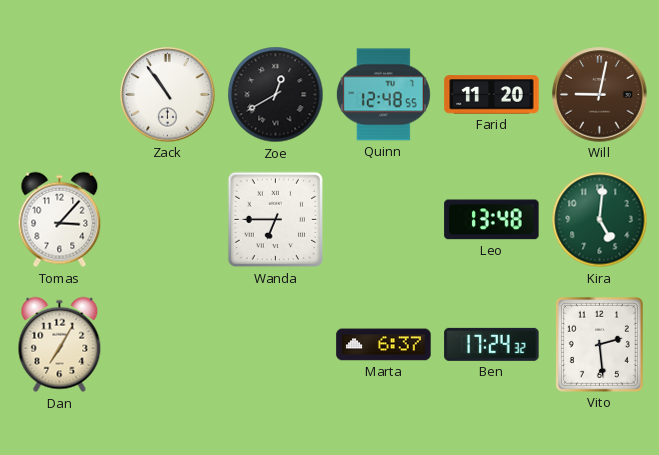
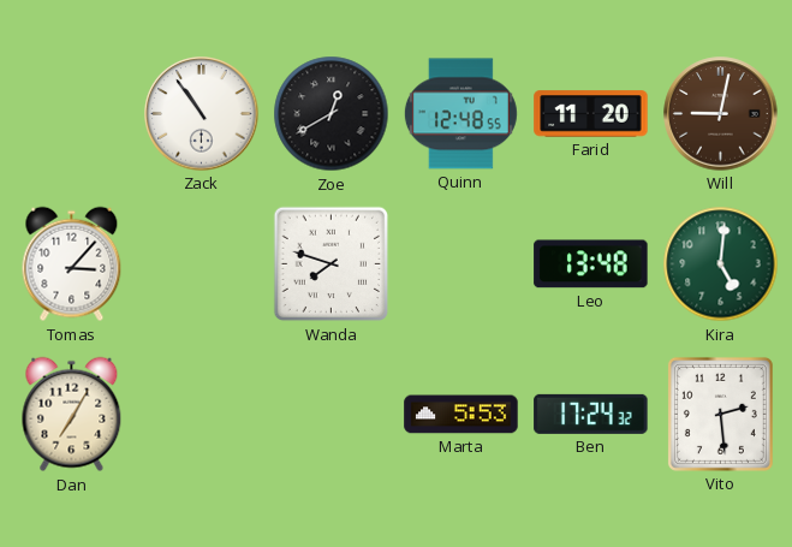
Wanda: 6:45 -> 7:48 (332, 264)
Marta: 6:37 -> 5:53 (461, 415)
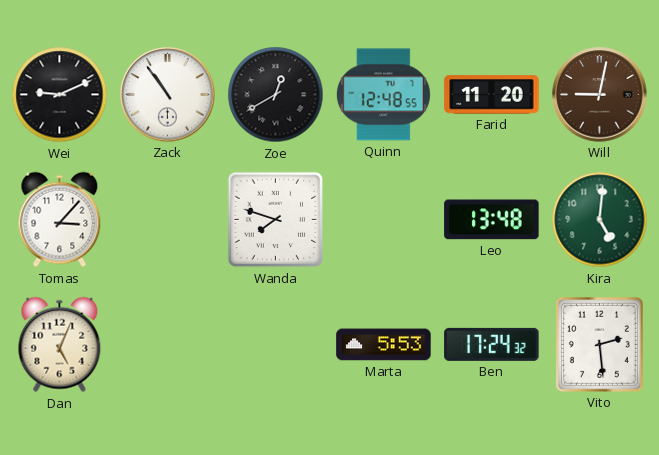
Wei: none -> 9:11 (60, 95)
Dan: 7:05 -> 5:04 (60, 345)
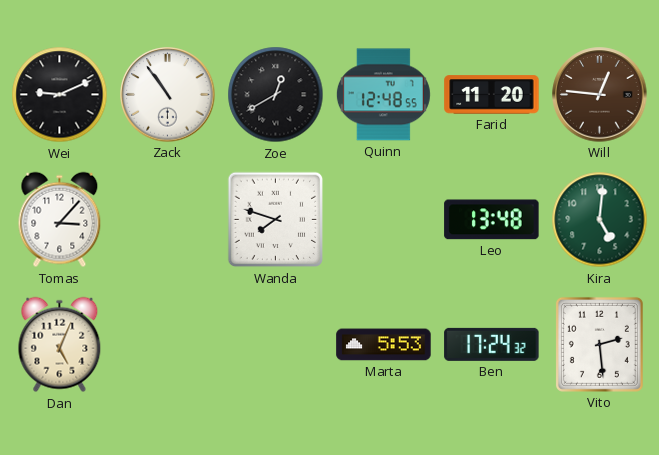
Will: 9:02 -> 12:46 (600, 95)
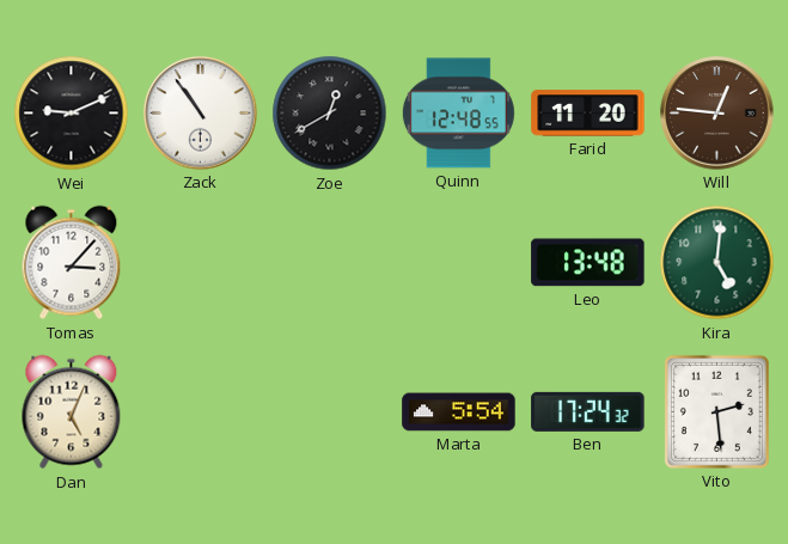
Wanda: 7:48 -> none (276, 220)
Marta: 5:53 -> 5:54 (459, 412)
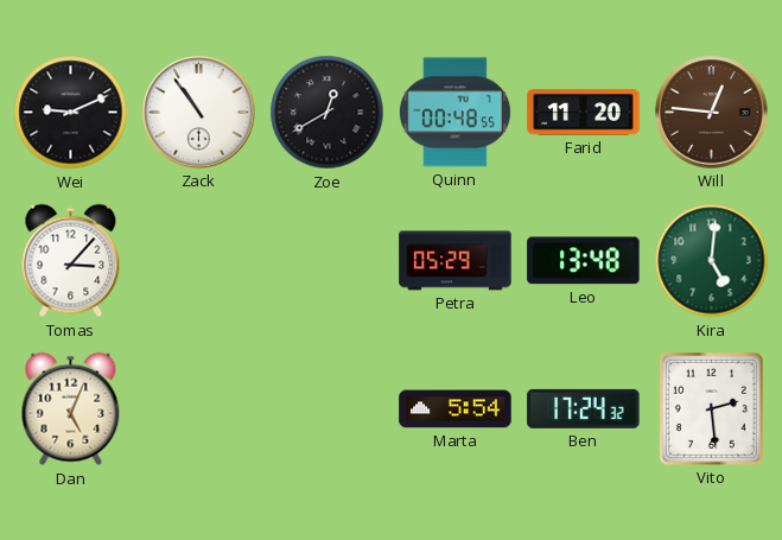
Quinn: 12:48 -> 00:48 (454, 113)
Petra: none -> 05:29 (456, 261)
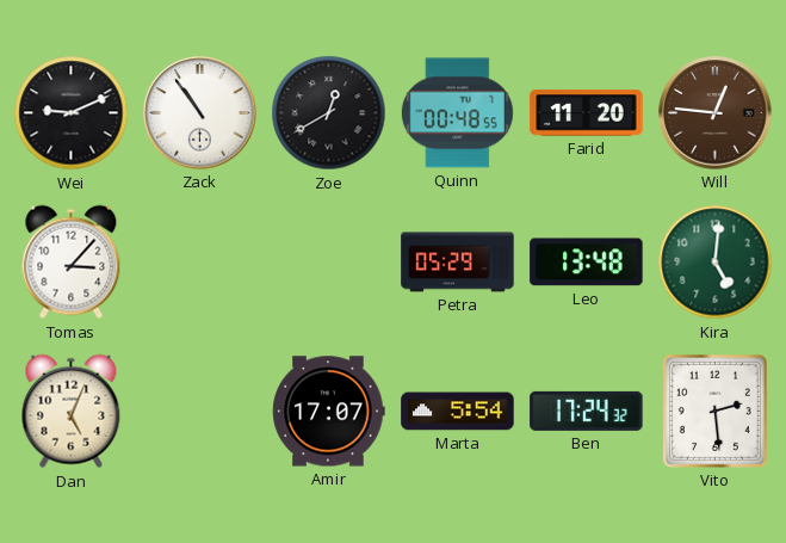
Amir: none -> 17:07 (329, 412)
